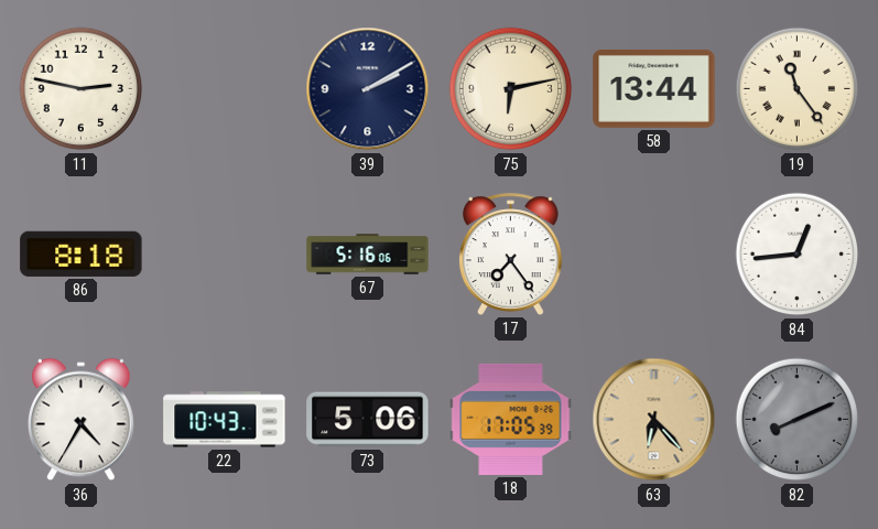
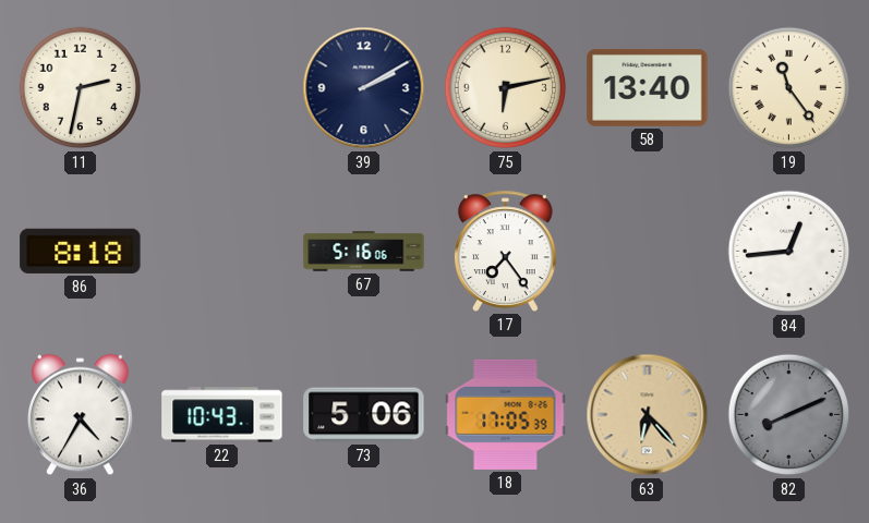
11: 2:47 -> 2:32 (81, 88)
58: 13:44 -> 13:40 (648, 87)
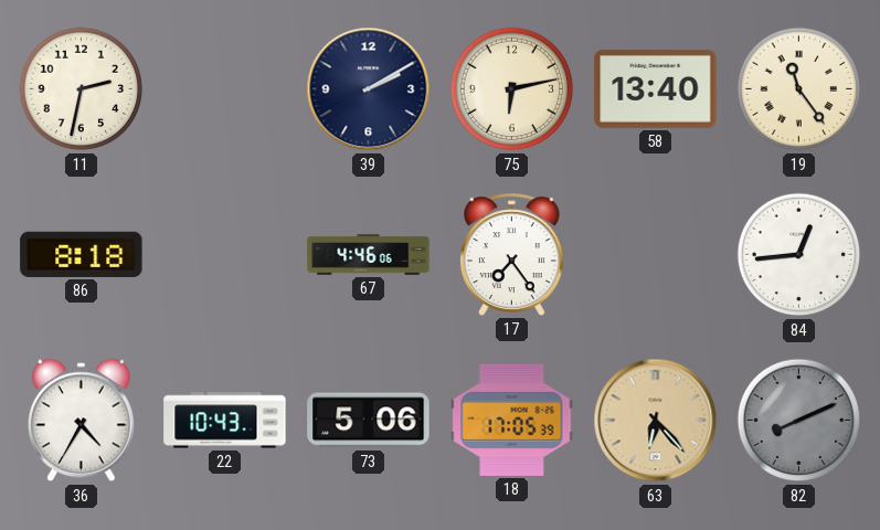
67: 5:16 -> 4:46 (369, 255)
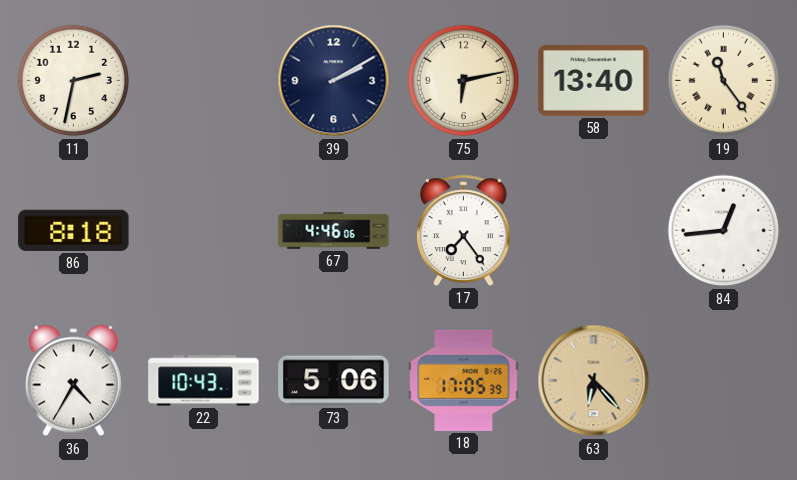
82: 8:11 -> none (799, 421)
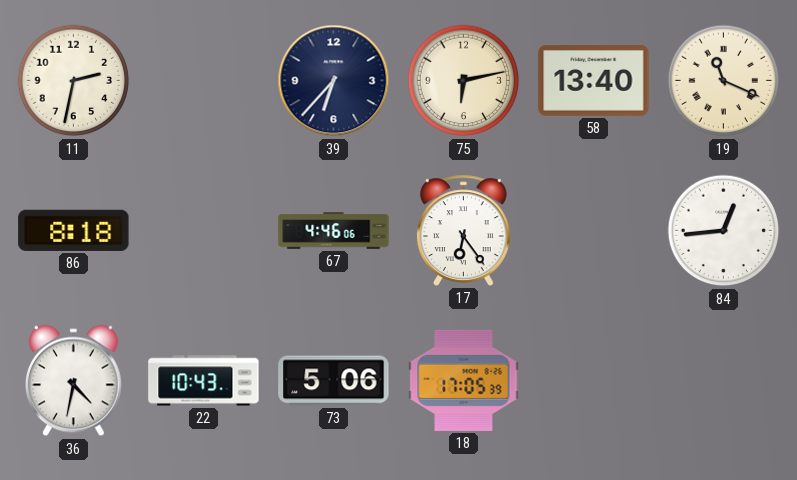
39: 2:10 -> 6:37 (334, 81)
19: 11:24 -> 11:19 (724, 81)
17: 7:24 -> 6:24 (463, 230)
36: 4:35 -> 4:32 (74, 381)
63: 6:23 -> none (594, 381)
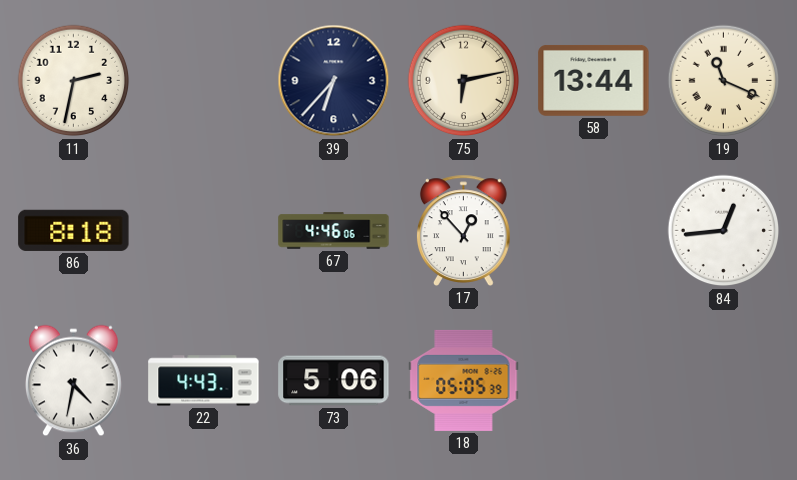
58: 13:40 -> 13:44 (594, 80)
17: 6:24 -> 12:53 (463, 230)
22: 10:43 -> 4:43 (204, 381)
18: 17:05 -> 05:05 (464, 380)
